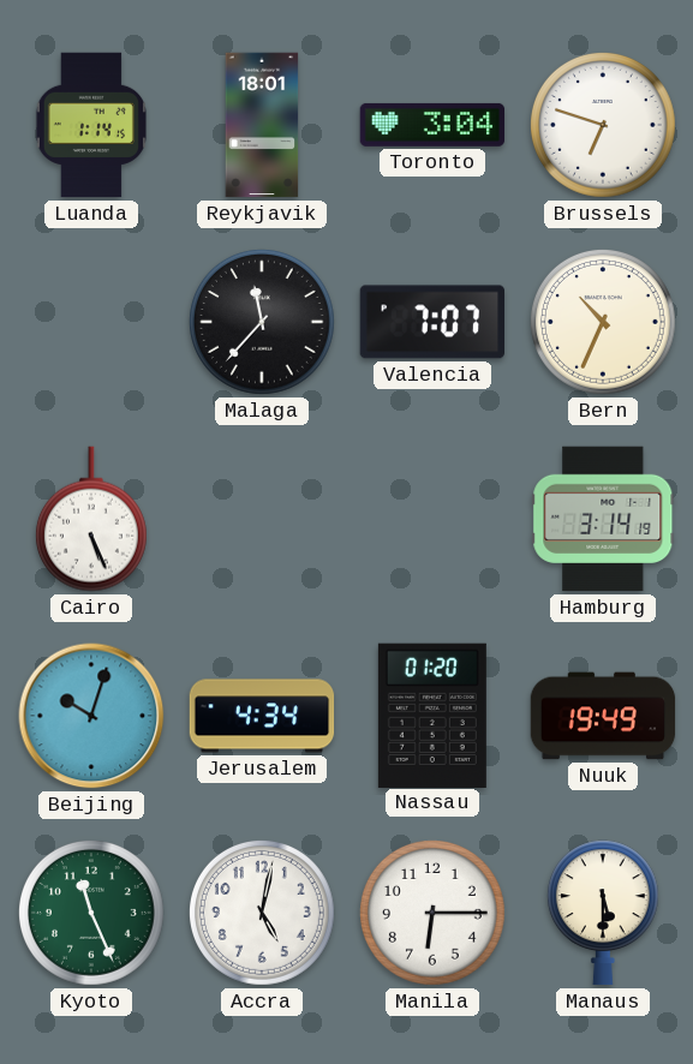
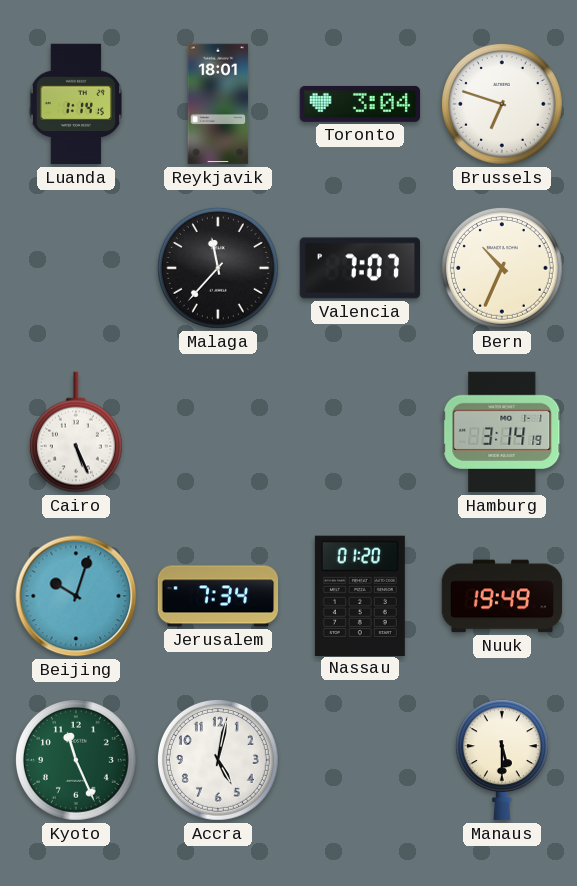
Jerusalem: 4:34 -> 7:34 (218, 596)
Manila: 6:15 -> none (432, 913)
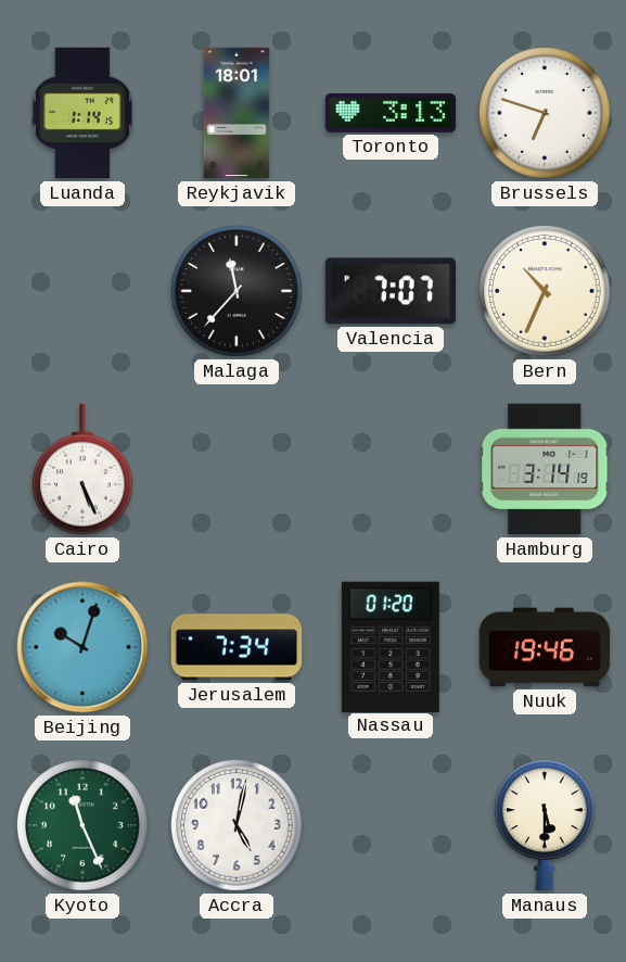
Toronto: 3:04 -> 3:13 (391, 113)
Nuuk: 19:49 -> 19:46 (545, 647)
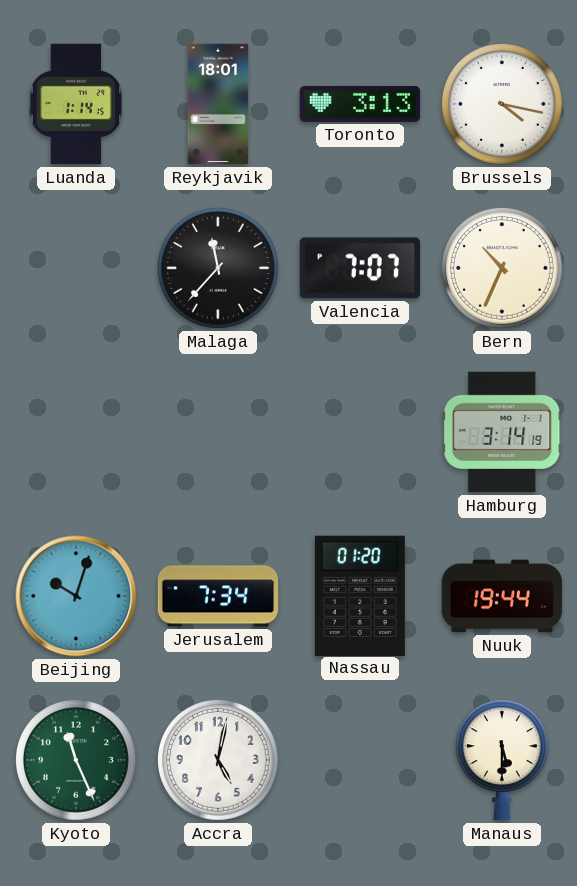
Brussels: 6:48 -> 4:17 (502, 104)
Cairo: 5:26 -> none (82, 469)
Nuuk: 19:46 -> 19:44 (502, 596)
